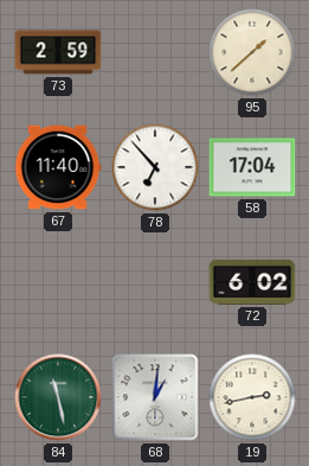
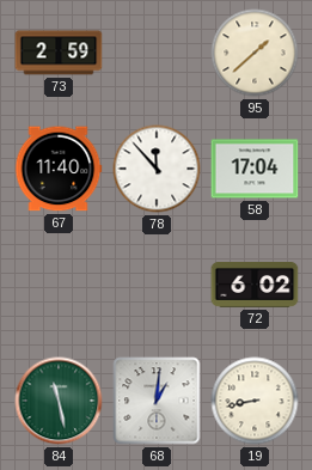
78: 6:53 -> 11:53 (157, 169)
19: 2:43 -> 8:43 (255, 401)
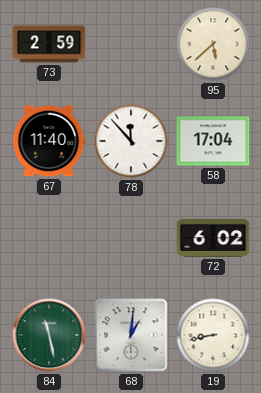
95: 1:38 -> 5:38 (213, 44)
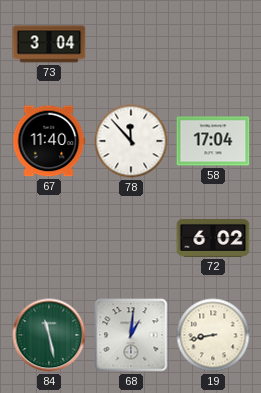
73: 2:59 -> 3:04 (49, 44)
95: 5:38 -> none (213, 44)
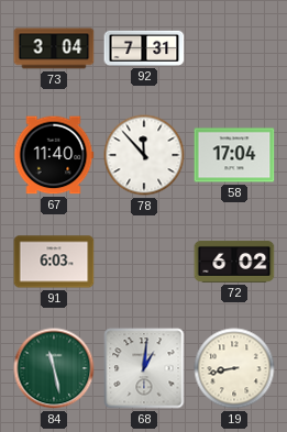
92: none -> 7:31 (144, 48)
91: none -> 6:03 (54, 262)
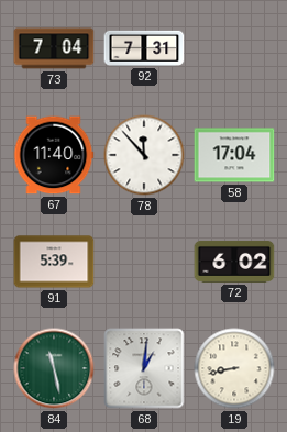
73: 3:04 -> 7:04 (54, 48)
91: 6:03 -> 5:39 (54, 262)
